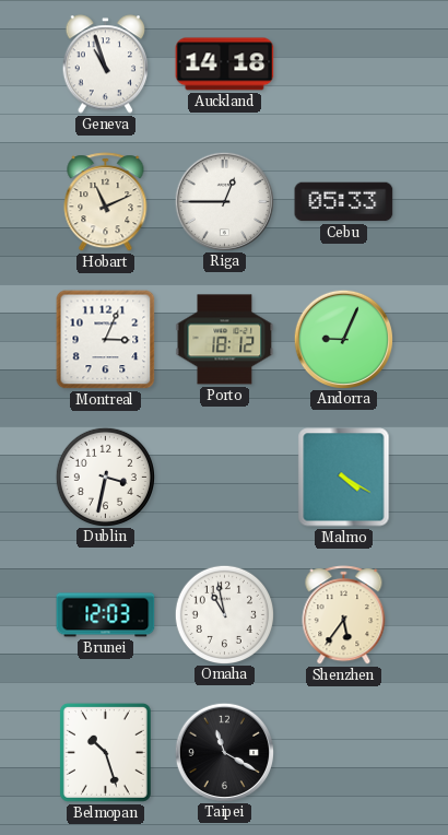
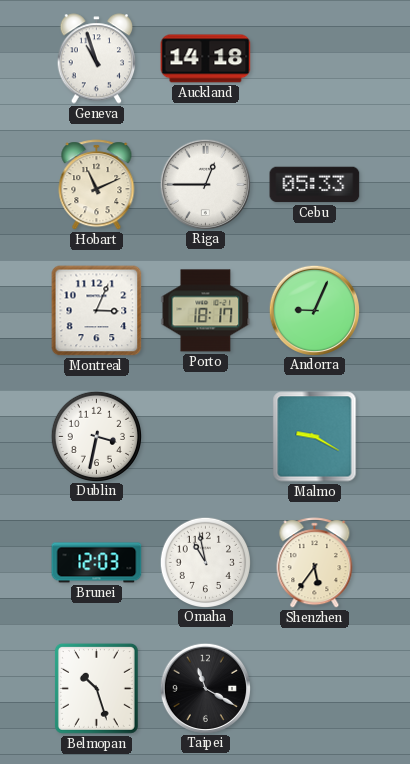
Porto: 18:12 -> 18:17 (206, 311)
Malmo: 4:20 -> 9:20 (315, 437)
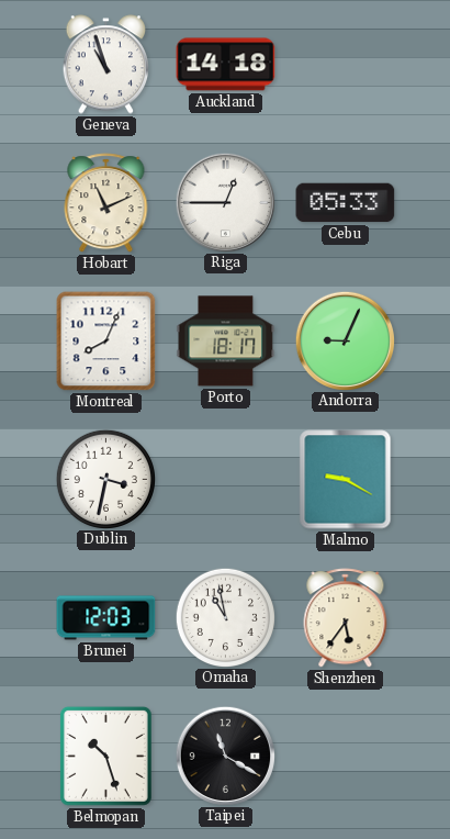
Montreal: 3:04 -> 8:04 (106, 342)
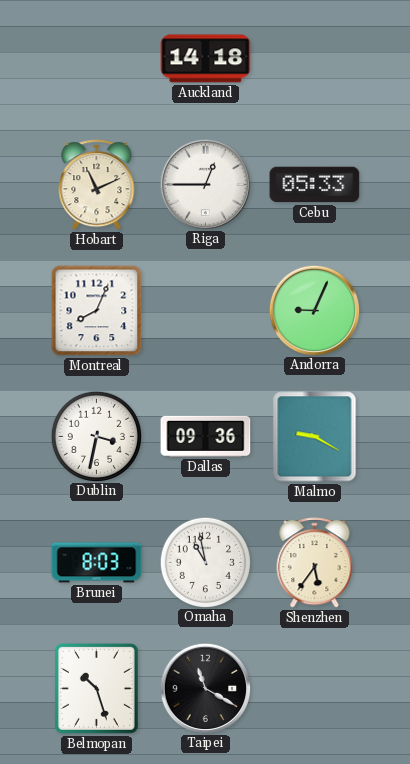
Geneva: 10:57 -> none (105, 65)
Porto: 18:17 -> none (226, 342)
Dallas: none -> 09:36 (206, 436)
Brunei: 12:03 -> 8:03 (97, 563)
